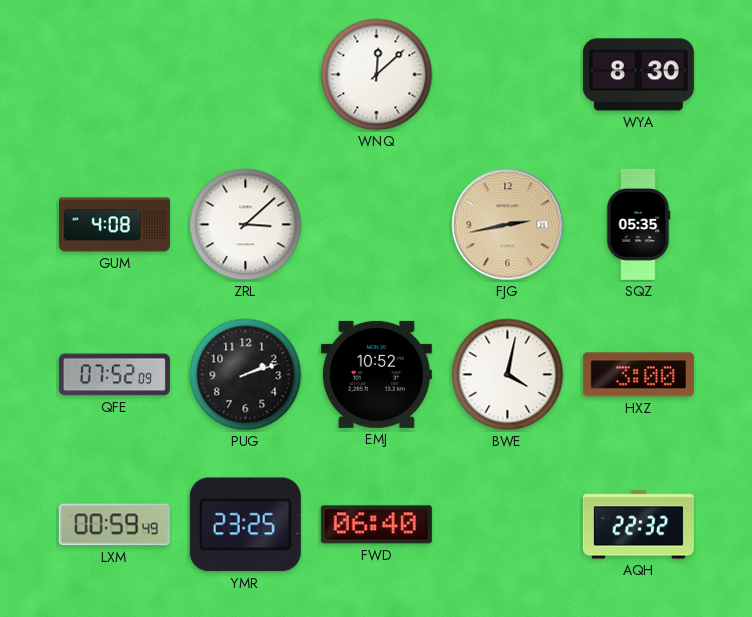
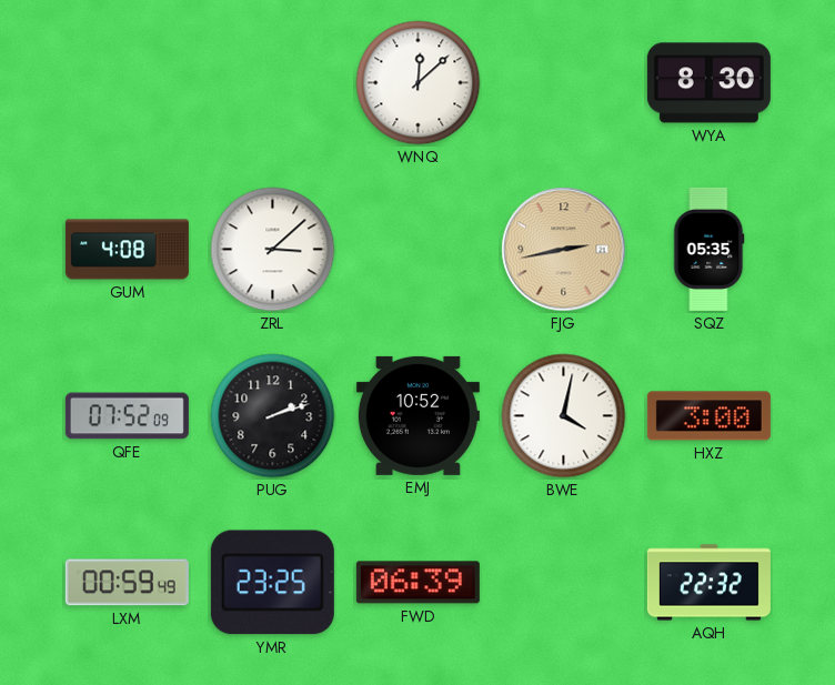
FWD: 06:40 -> 06:39 (417, 583)
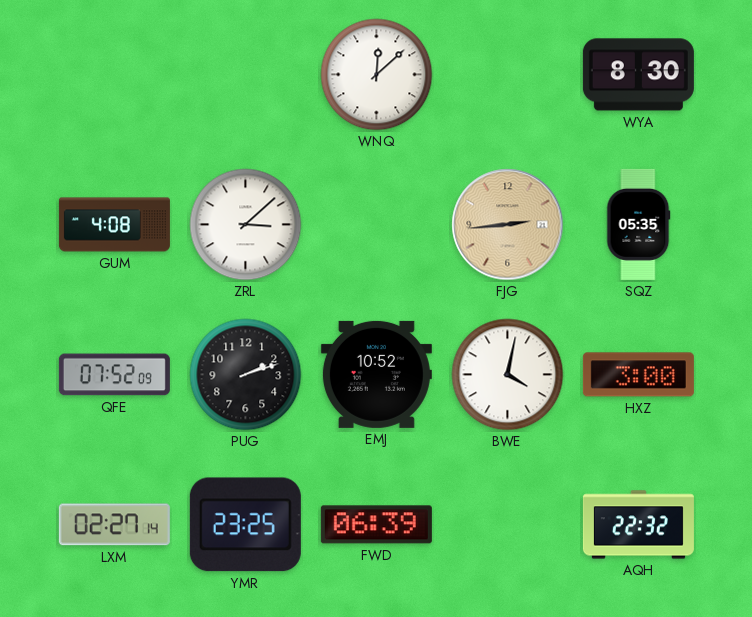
FJG: 2:43 -> 2:44 (508, 225)
LXM: 00:59 -> 02:27 (114, 525)
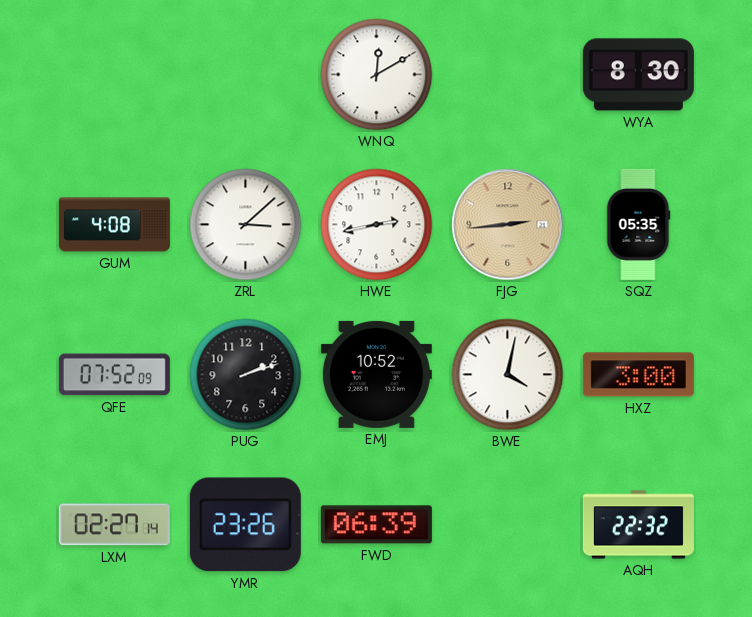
WNQ: 12:08 -> 12:10 (377, 75)
HWE: none -> 2:43 (377, 225)
YMR: 23:25 -> 23:26 (245, 525)
